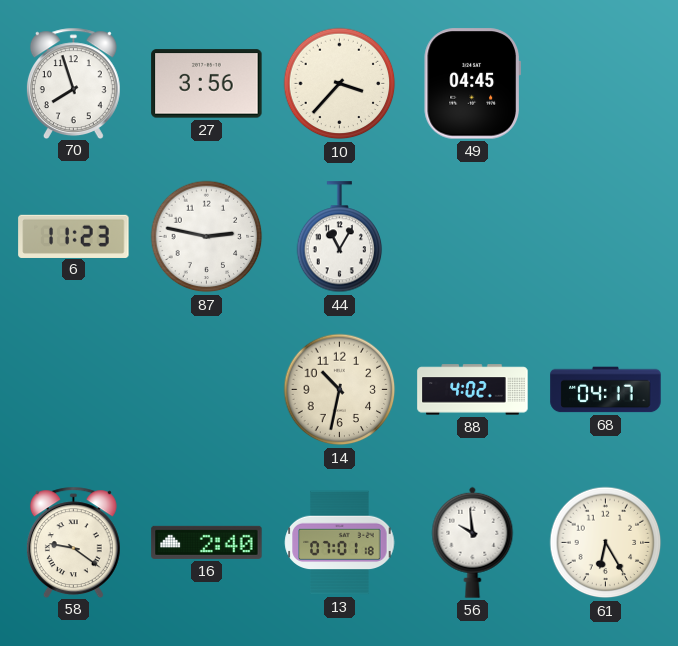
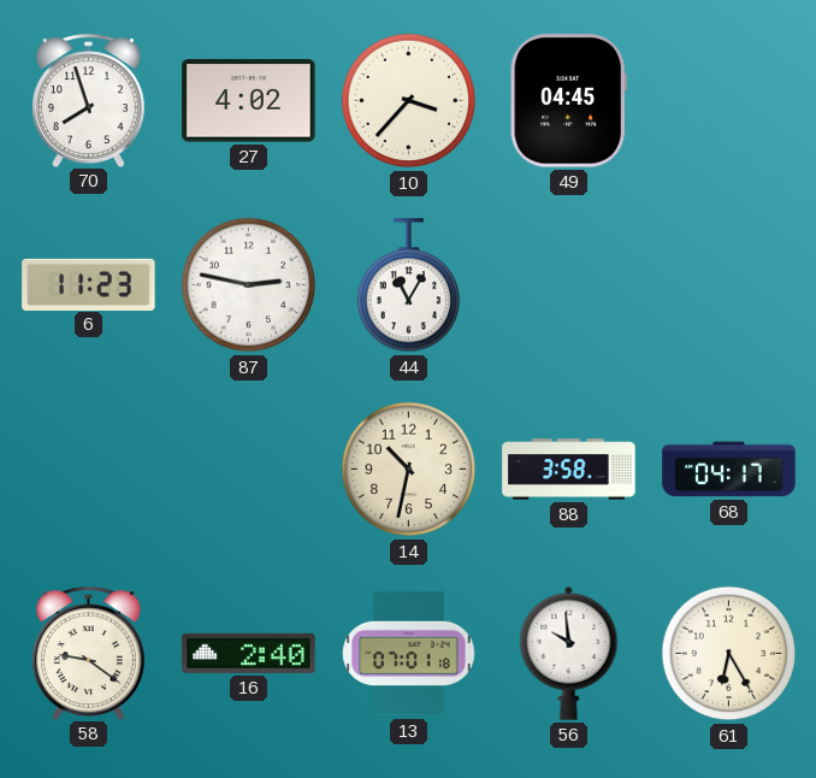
27: 3:56 -> 4:02 (249, 101)
88: 4:02 -> 3:58 (569, 470)
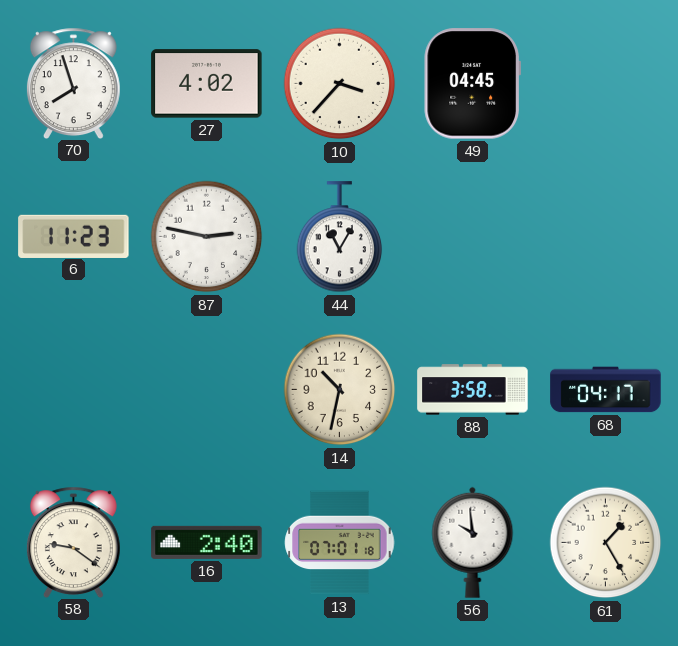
61: 6:25 -> 1:25 (606, 543)
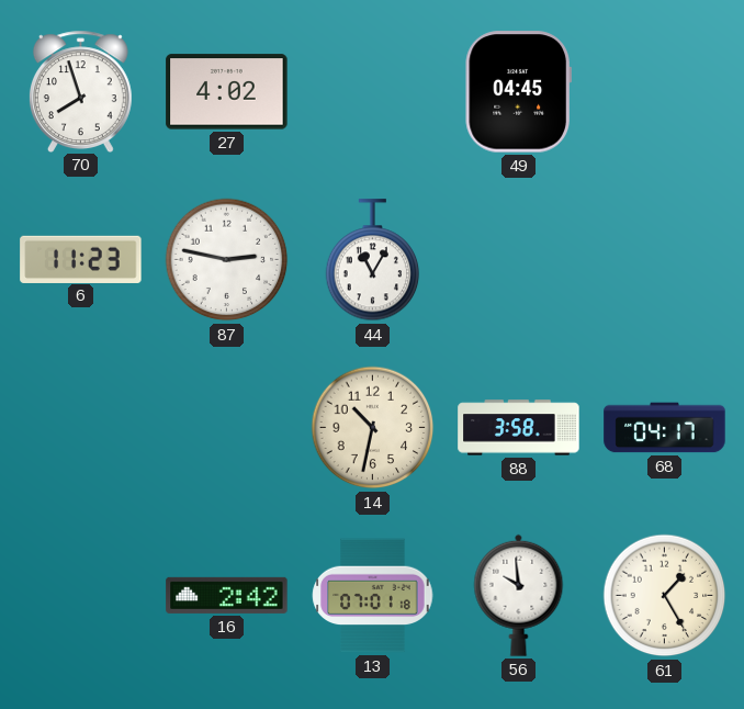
10: 3:37 -> none (340, 84)
58: 9:21 -> none (73, 542)
16: 2:40 -> 2:42 (227, 595)
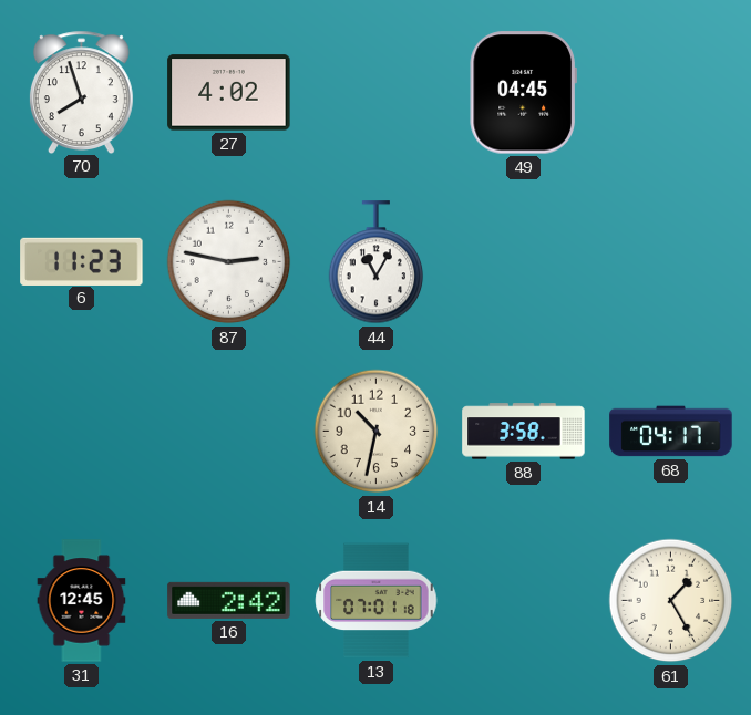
31: none -> 12:45 (82, 601)
56: 9:59 -> none (519, 595)
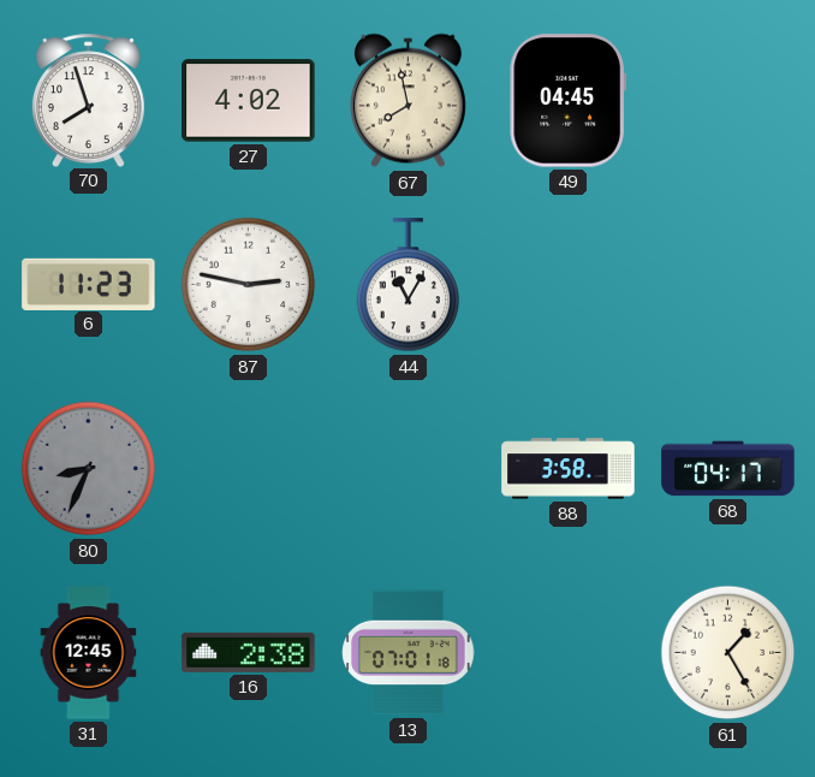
67: none -> 7:58 (407, 101)
80: none -> 8:34 (89, 469)
14: 10:32 -> none (377, 432)
16: 2:42 -> 2:38 (249, 652)
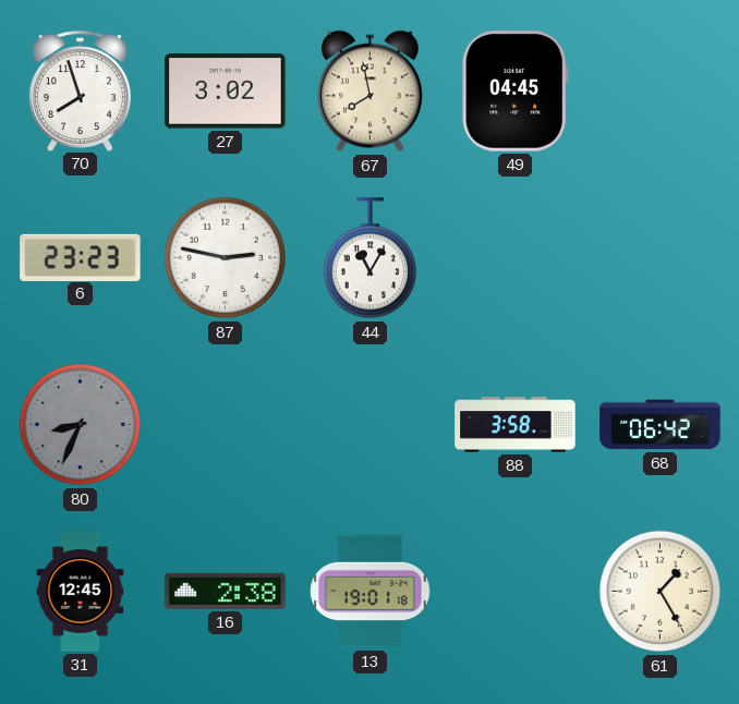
27: 4:02 -> 3:02 (226, 92)
6: 11:23 -> 23:23 (81, 257)
68: 04:17 -> 06:42 (661, 425)
13: 07:01 -> 19:01 (371, 592)
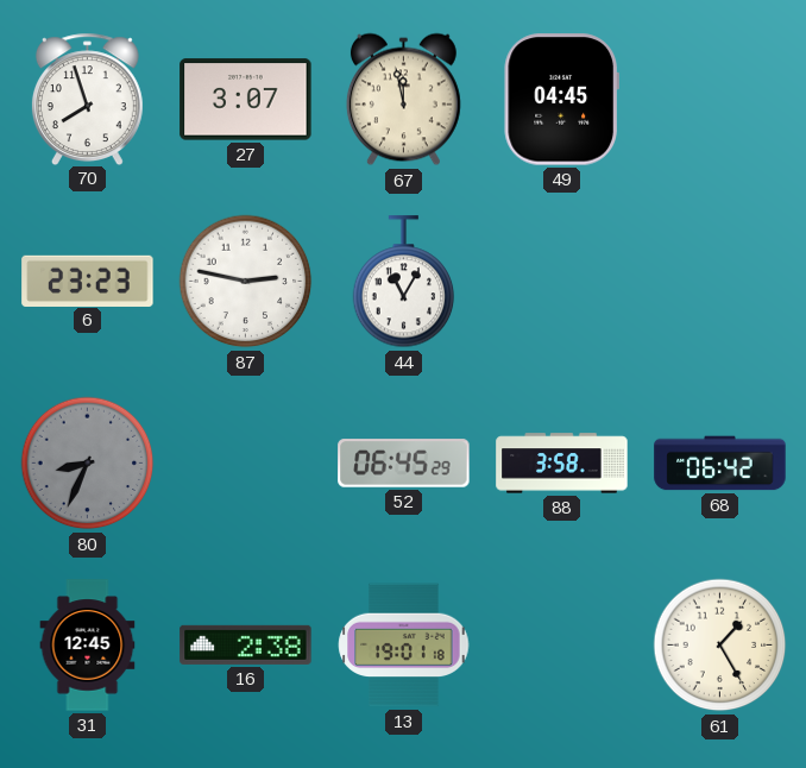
27: 3:02 -> 3:07 (246, 100)
67: 7:58 -> 11:58 (403, 100)
52: none -> 06:45 (404, 464)
